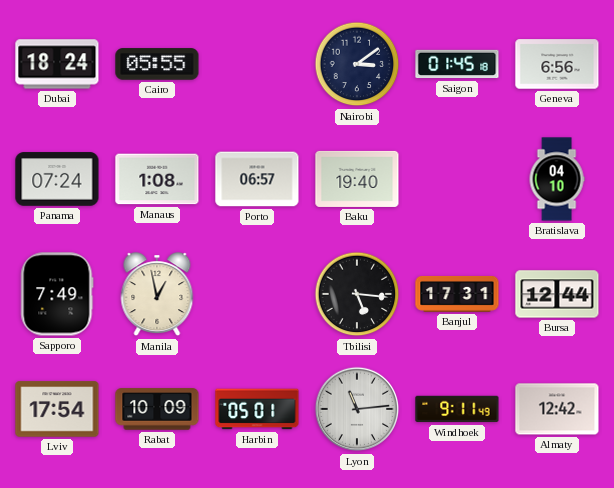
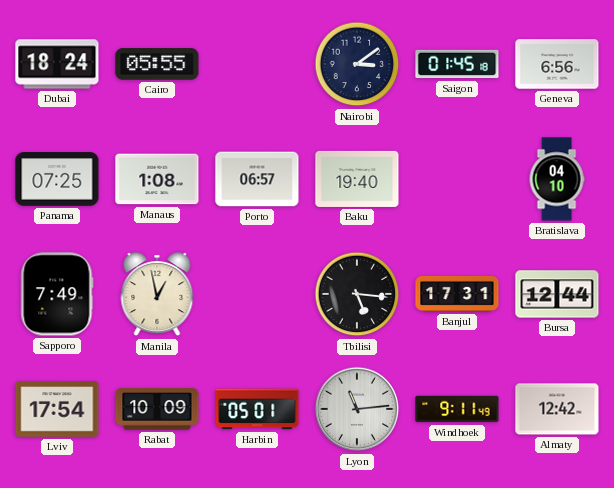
Panama: 07:24 -> 07:25 (57, 179)
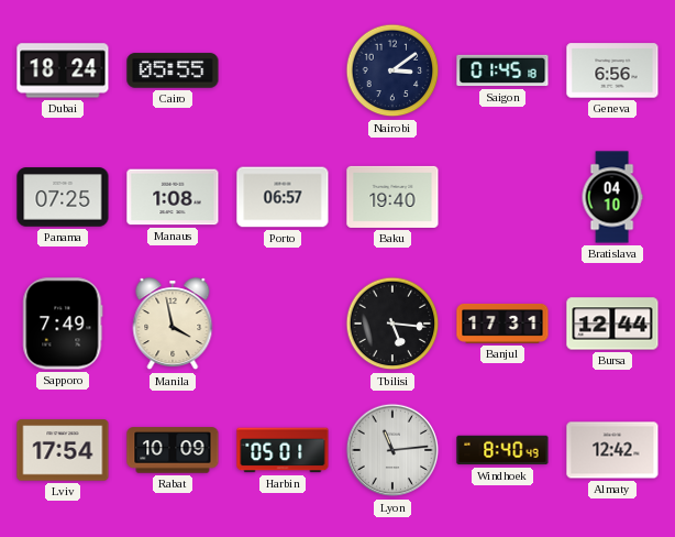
Manila: 12:58 -> 3:58 (173, 325)
Windhoek: 9:11 -> 8:40 (502, 450)
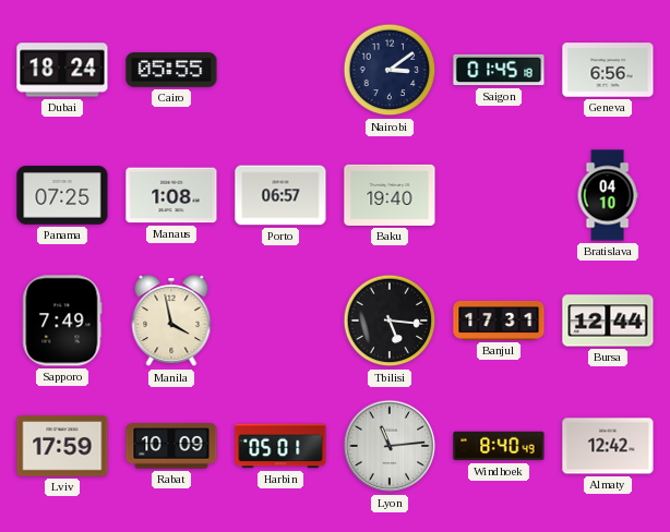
Lviv: 17:54 -> 17:59 (62, 446)
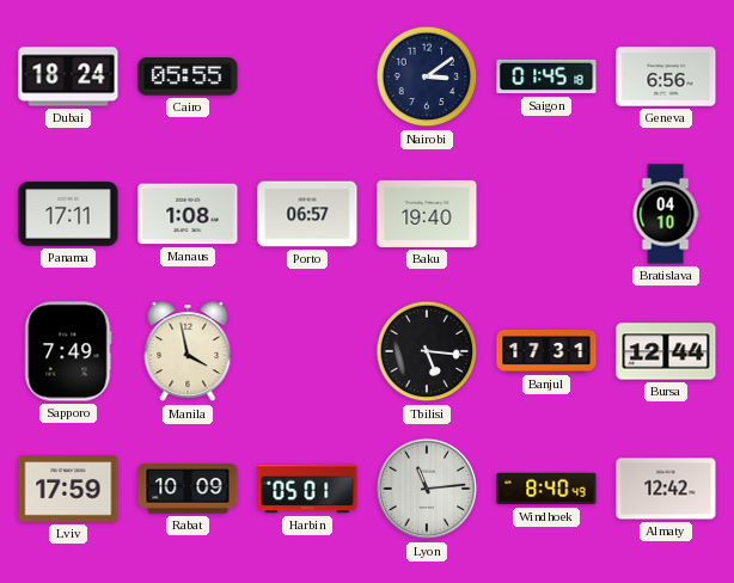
Panama: 07:25 -> 17:11 (68, 214)
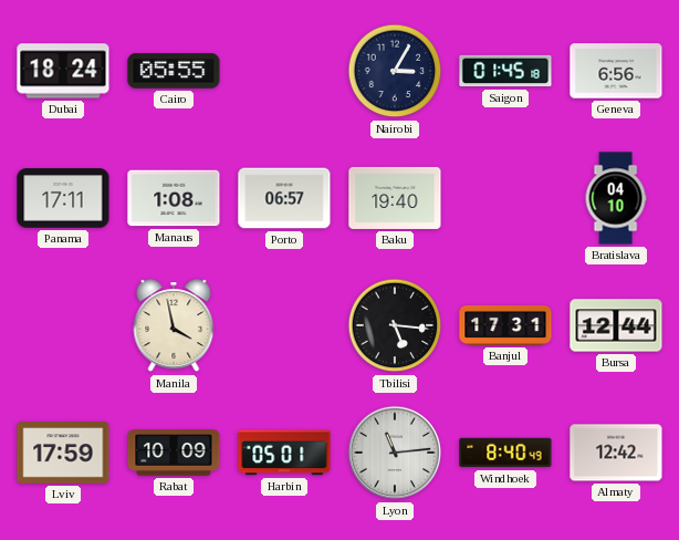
Nairobi: 3:09 -> 3:05 (395, 71)
Sapporo: 7:49 -> none (68, 351)
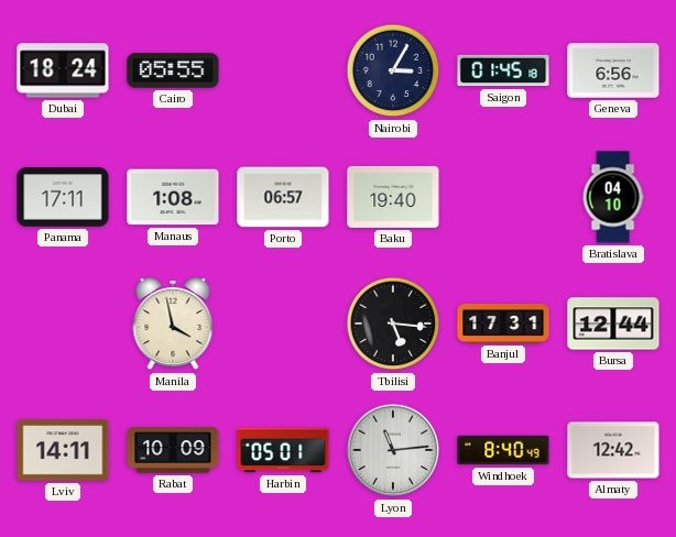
Lviv: 17:59 -> 14:11 (63, 450)
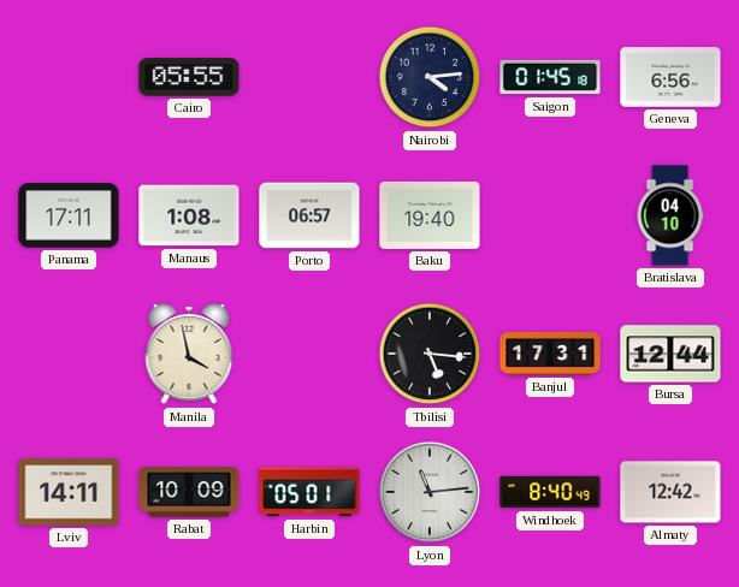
Dubai: 18:24 -> none (63, 70)
Nairobi: 3:05 -> 4:14 (430, 77)
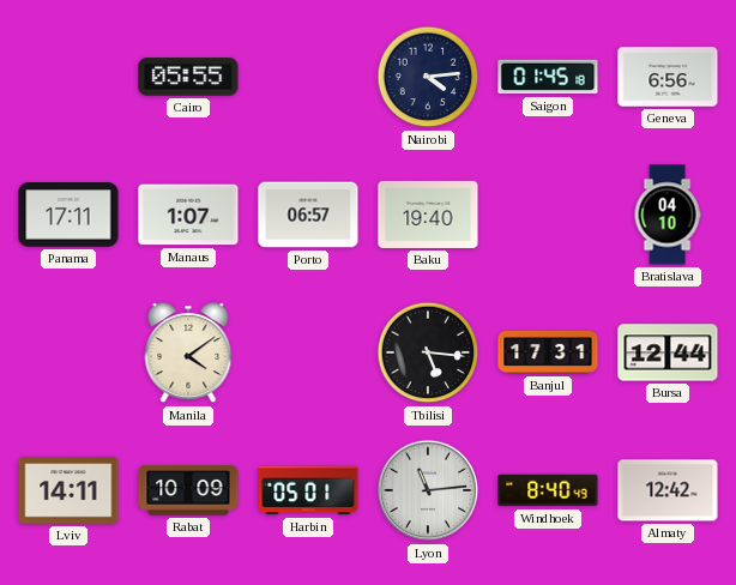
Manaus: 1:08 -> 1:07 (188, 215)
Manila: 3:58 -> 4:09 (188, 354)
